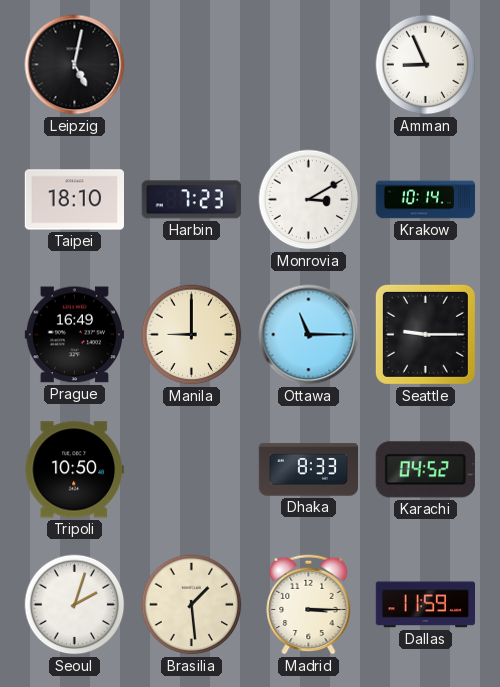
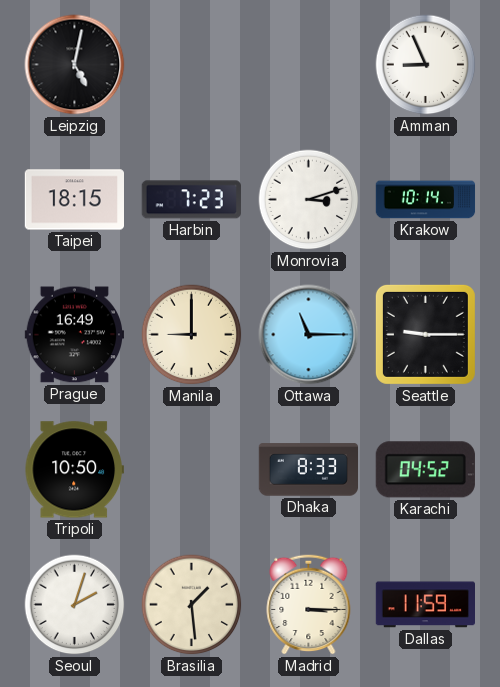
Taipei: 18:10 -> 18:15 (74, 200)
Monrovia: 3:10 -> 3:12 (309, 200)
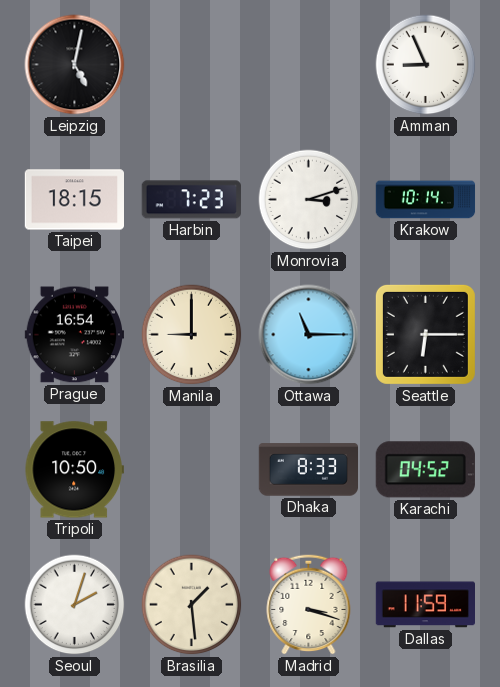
Prague: 16:49 -> 16:54 (74, 335)
Seattle: 9:15 -> 6:15 (425, 334)
Madrid: 3:15 -> 3:18 (309, 604)
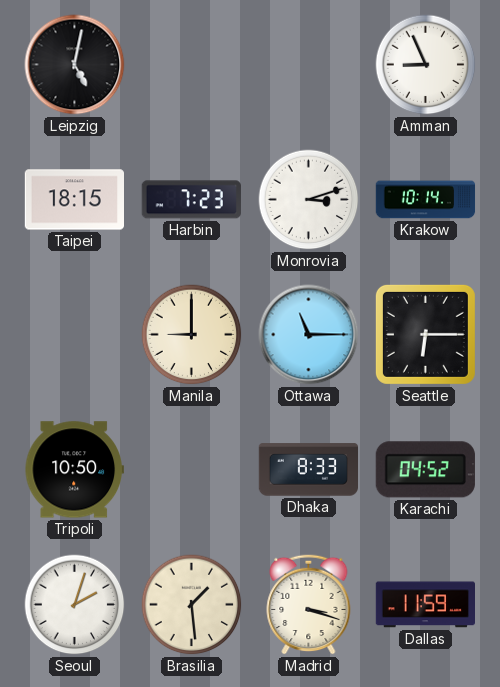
Prague: 16:54 -> none (74, 335)
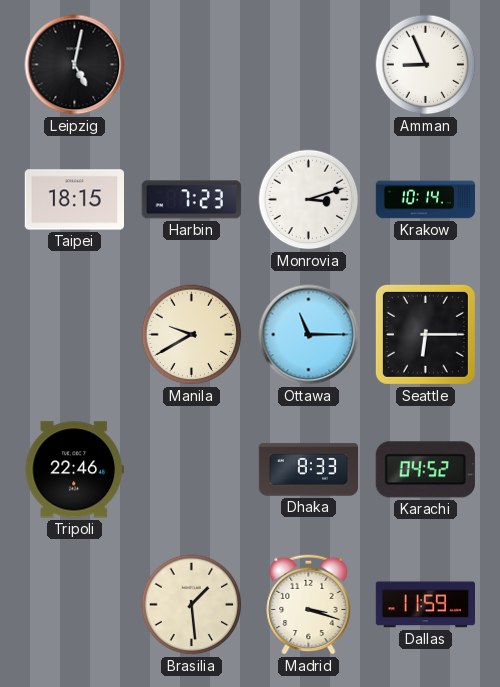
Manila: 9:00 -> 9:40 (192, 335)
Tripoli: 10:50 -> 22:46 (74, 470)
Seoul: 2:03 -> none (75, 605)
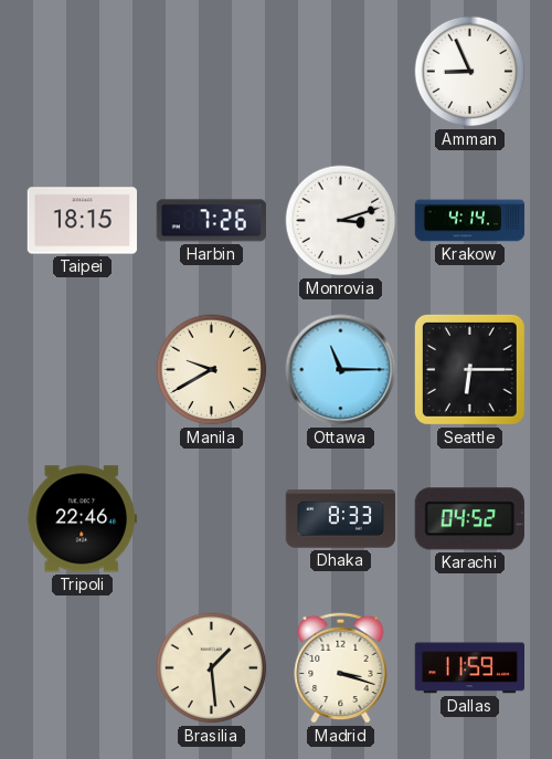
Leipzig: 5:02 -> none (75, 65)
Harbin: 7:23 -> 7:26 (211, 221)
Krakow: 10:14 -> 4:14 (470, 221)
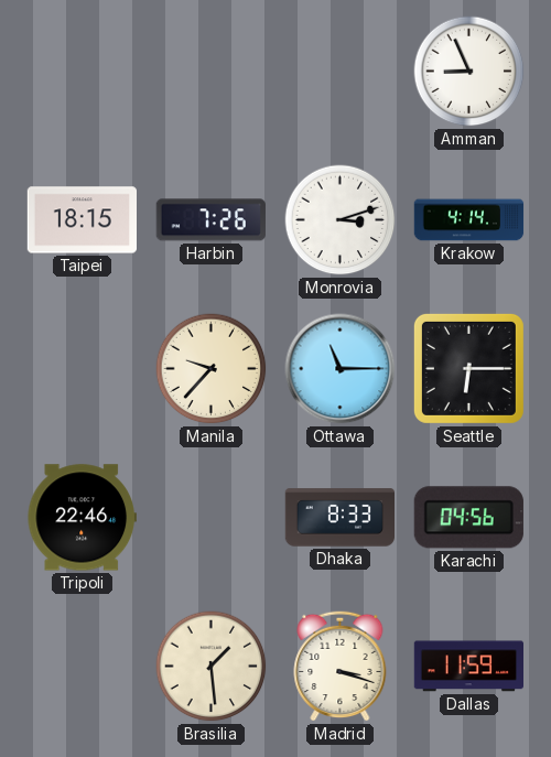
Manila: 9:40 -> 9:37 (212, 369)
Karachi: 04:52 -> 04:56 (468, 518)
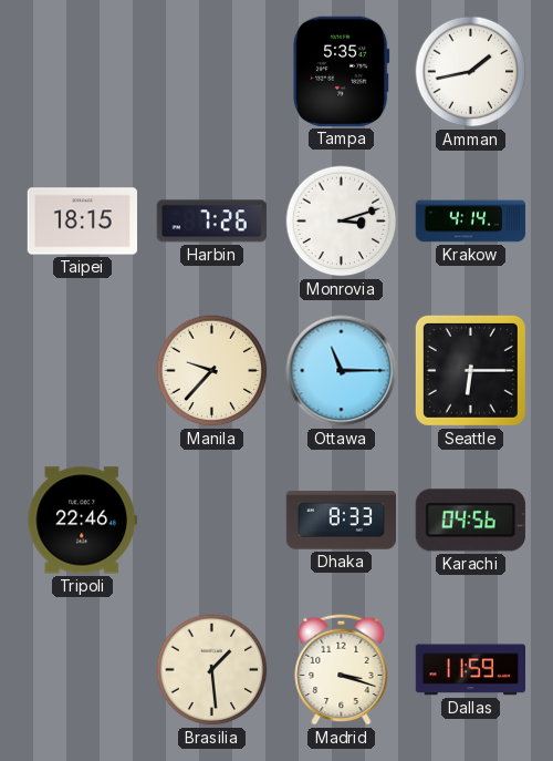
Tampa: none -> 5:35 (342, 71)
Amman: 8:56 -> 1:43 (471, 72)
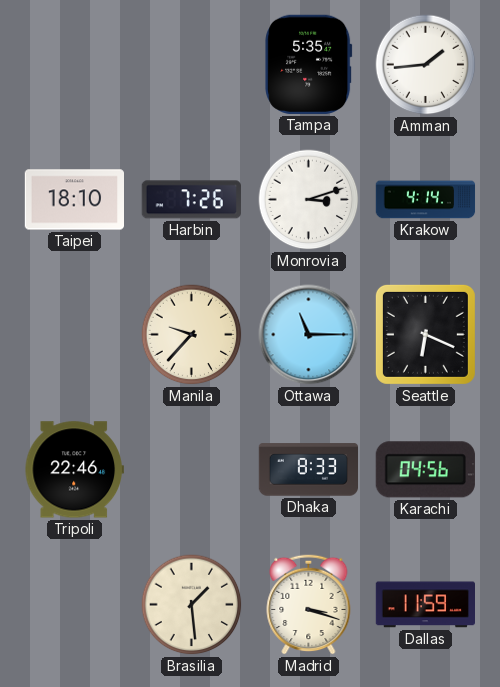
Amman: 1:43 -> 1:44 (426, 65)
Taipei: 18:15 -> 18:10 (74, 200)
Seattle: 6:15 -> 6:19 (425, 334)
